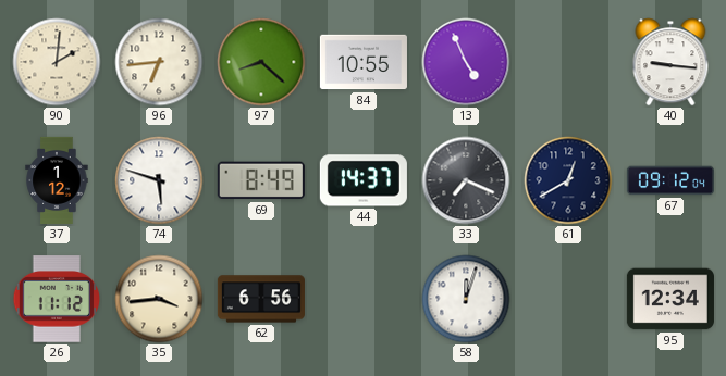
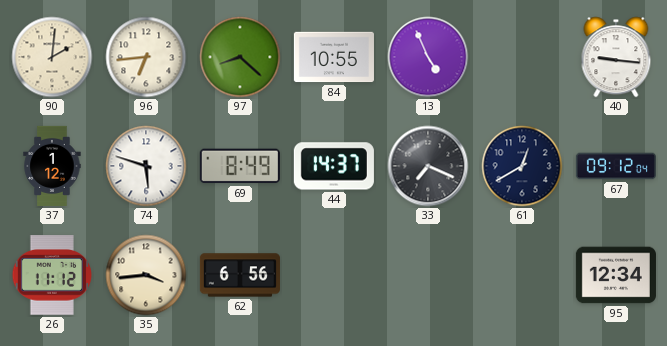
58: 12:03 -> none (466, 299)
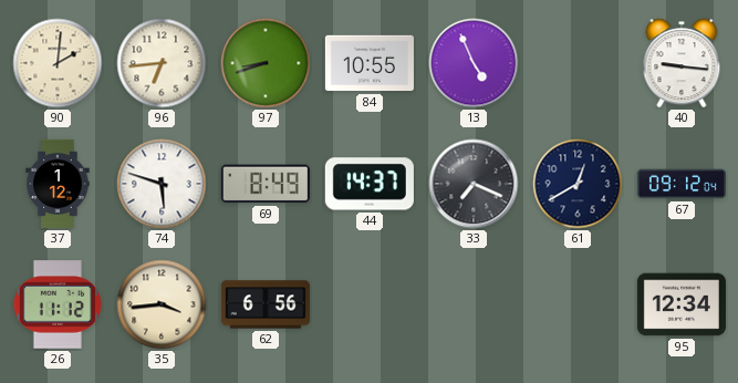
97: 8:22 -> 8:42 (266, 63)
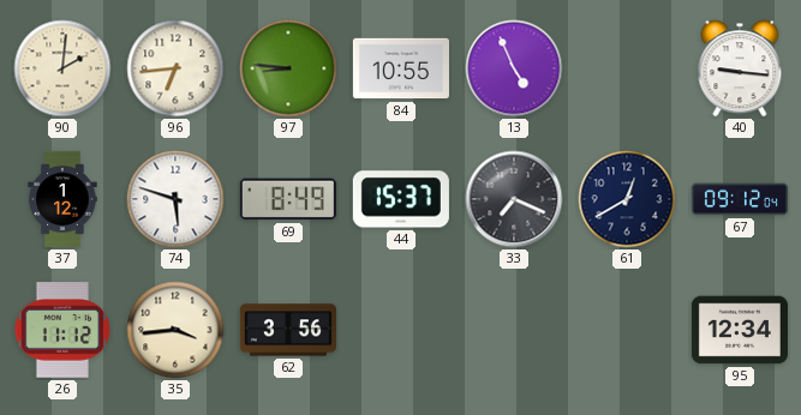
97: 8:42 -> 8:46 (288, 68)
44: 14:37 -> 15:37 (401, 199)
62: 6:56 -> 3:56 (288, 330)
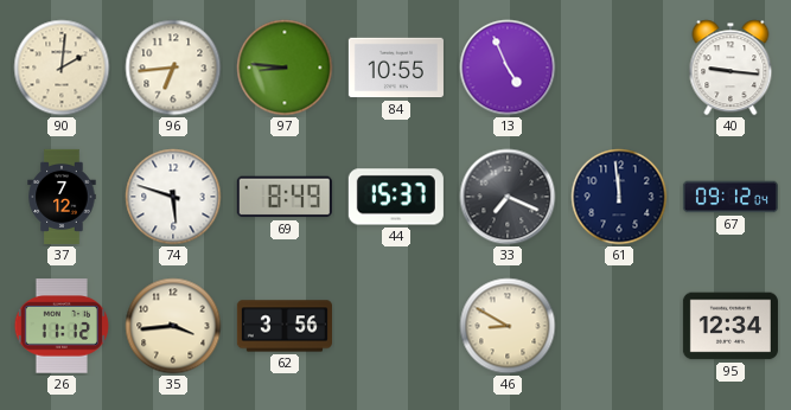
37: 1:12 -> 7:12 (62, 197)
61: 12:40 -> 11:59 (619, 197)
46: none -> 8:50 (508, 326)
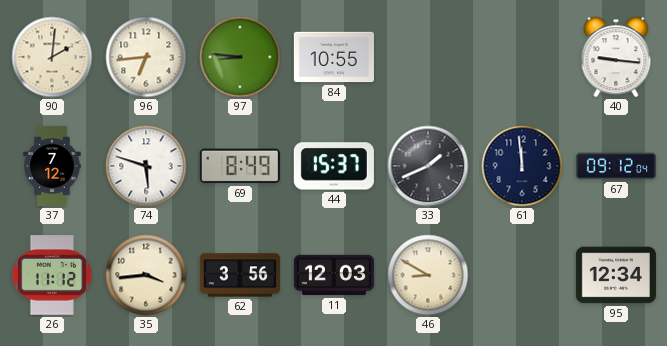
13: 4:56 -> none (508, 68)
33: 7:19 -> 1:41 (428, 166)
11: none -> 12:03 (334, 275)
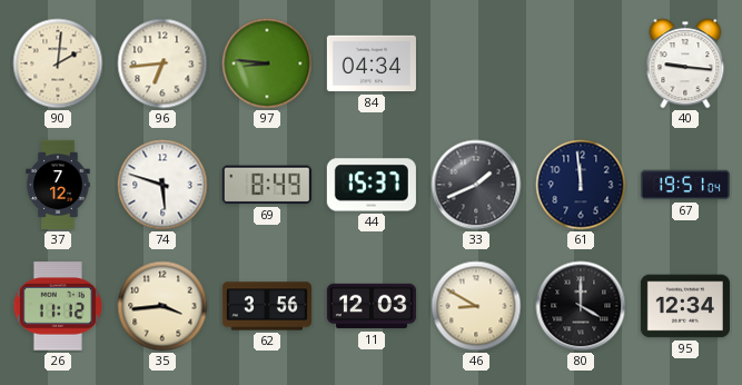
84: 10:55 -> 04:34 (372, 63)
67: 09:12 -> 19:51 (685, 185)
80: none -> 4:00 (581, 306)
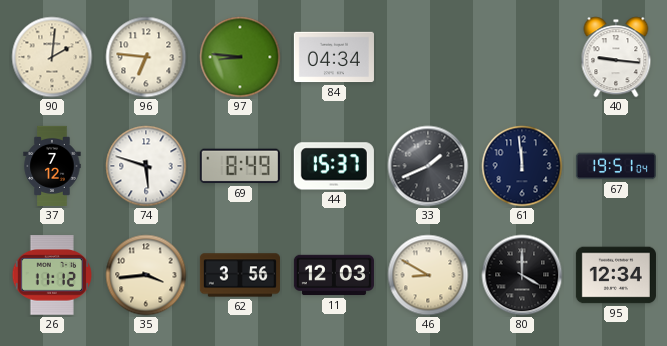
96: 6:44 -> 6:46 (146, 57)
